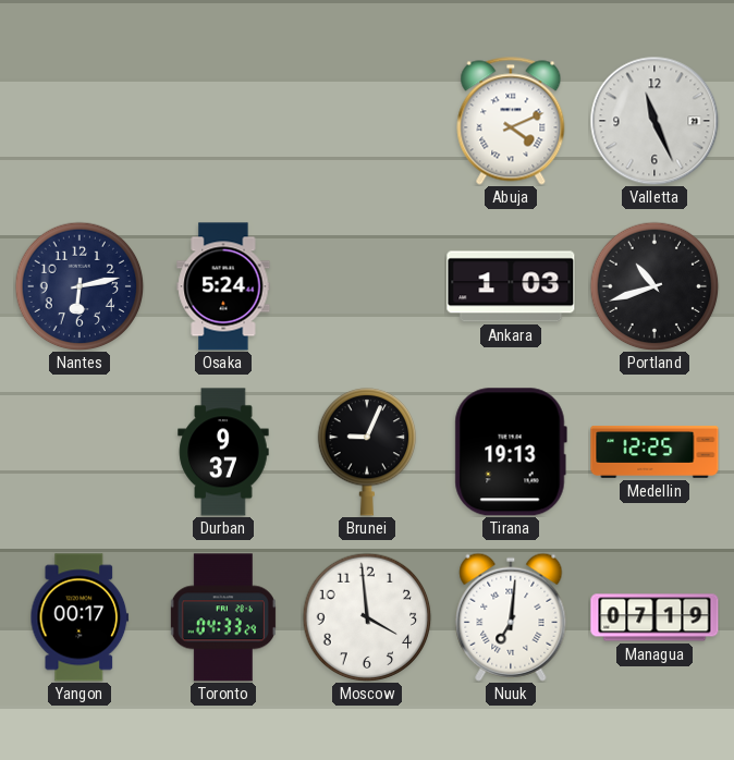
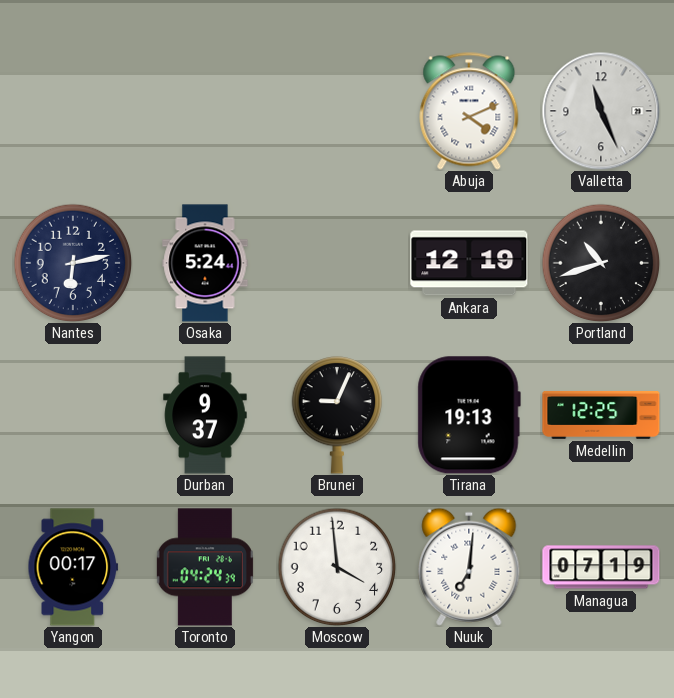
Ankara: 1:03 -> 12:19 (469, 263)
Toronto: 04:33 -> 04:24 (205, 567)
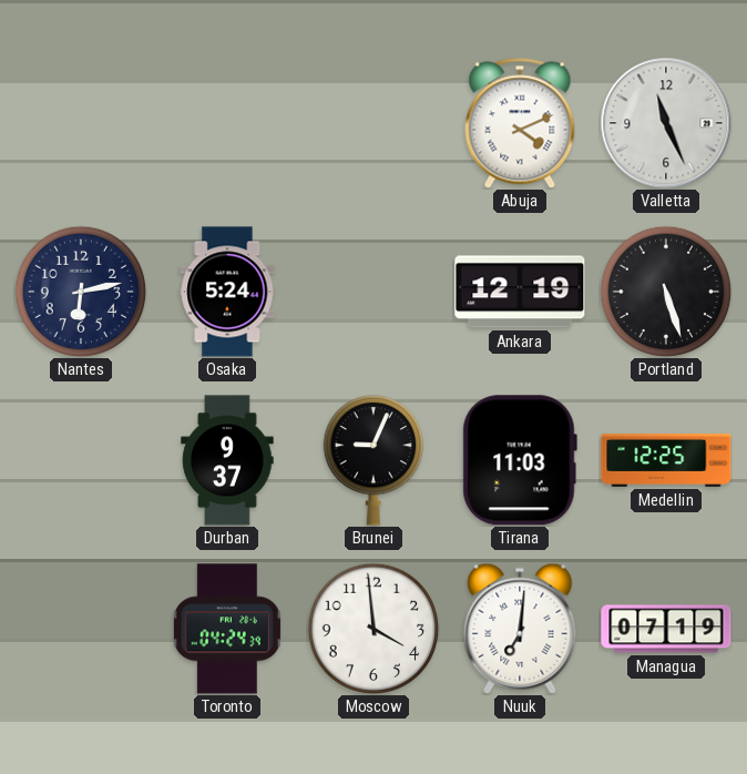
Portland: 10:42 -> 5:27 (666, 292)
Tirana: 19:13 -> 11:03 (520, 460)
Yangon: 00:17 -> none (73, 567)
